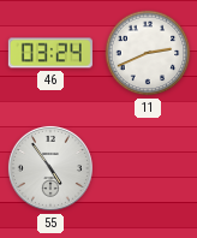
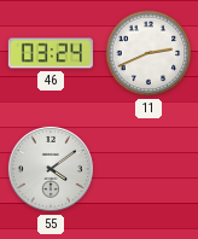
55: 4:54 -> 4:09 (51, 169)
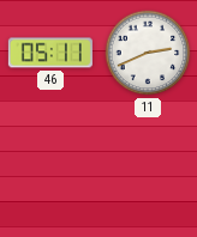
46: 03:24 -> 05:11 (50, 53)
55: 4:09 -> none (51, 169)
